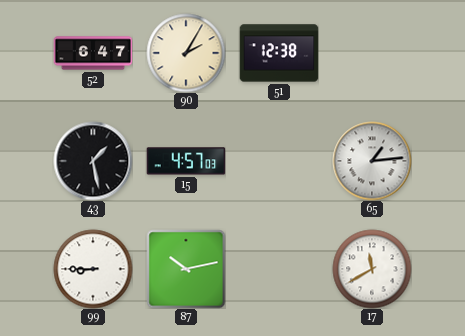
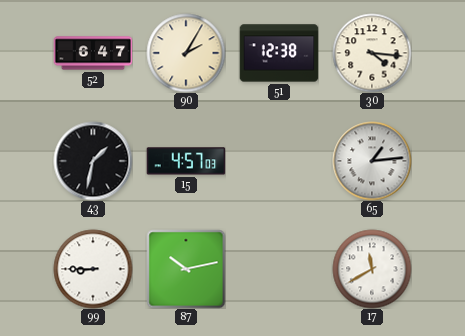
30: none -> 4:16 (372, 53)
43: 1:28 -> 1:32 (93, 161)
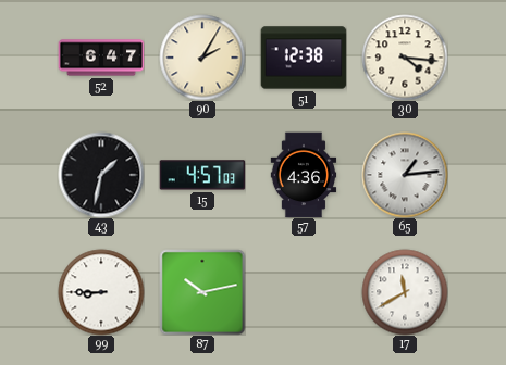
57: none -> 4:36 (304, 175)
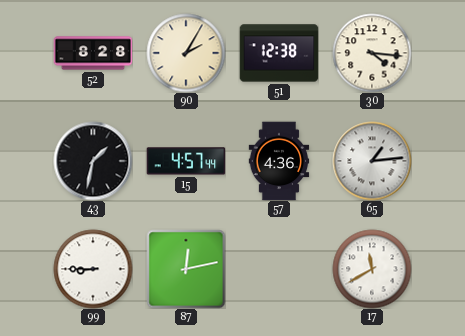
52: 6:47 -> 8:28 (93, 53)
15: 4:57:03 -> 4:57:44 (186, 161)
87: 10:13 -> 12:13 (186, 269)
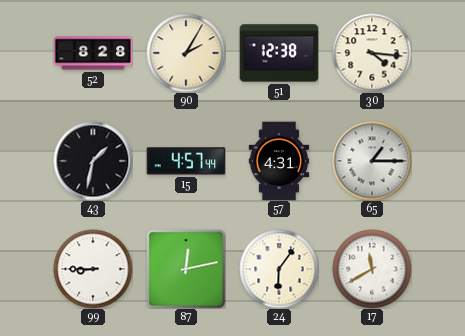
57: 4:36 -> 4:31 (279, 161)
65: 1:14 -> 1:15 (372, 161)
24: none -> 6:06 (279, 269)
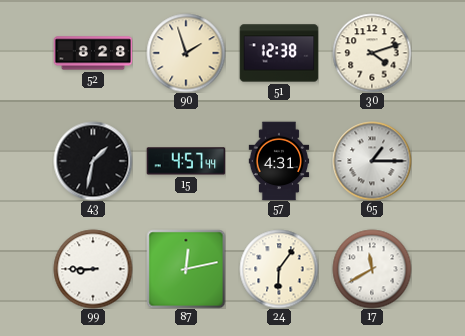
90: 2:05 -> 1:57 (186, 53)
30: 4:16 -> 4:12 (372, 53)
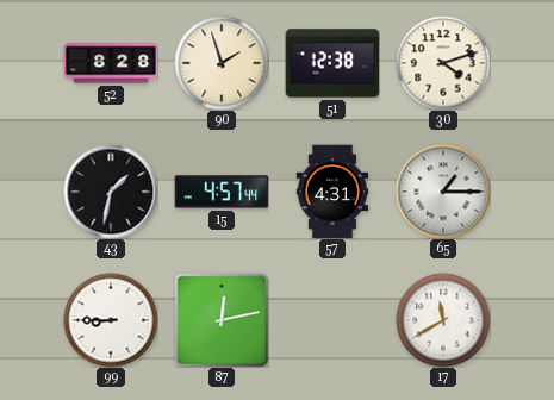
24: 6:06 -> none (279, 269)
